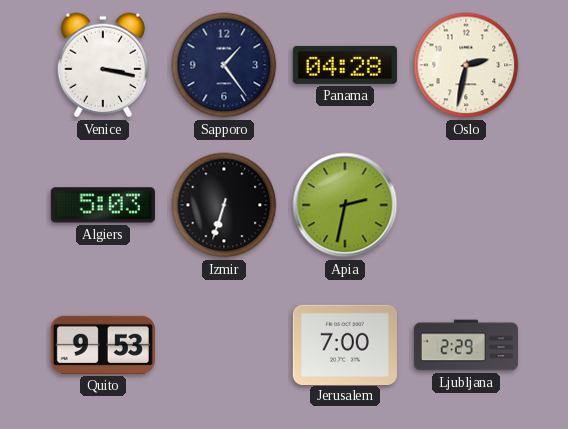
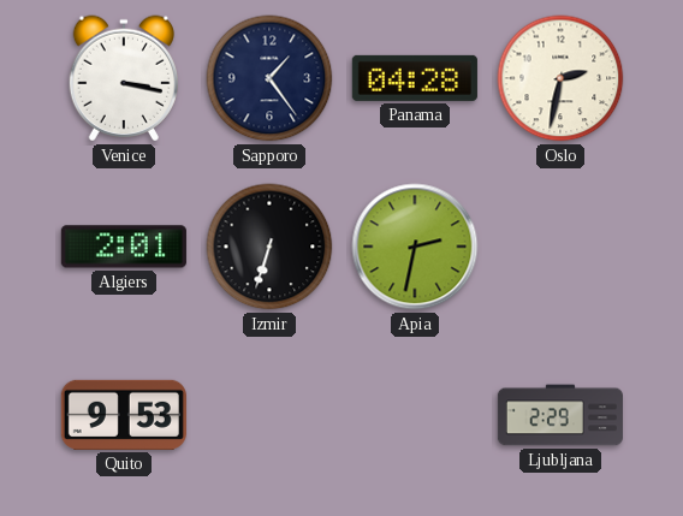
Algiers: 5:03 -> 2:01 (124, 247)
Jerusalem: 7:00 -> none (345, 344)
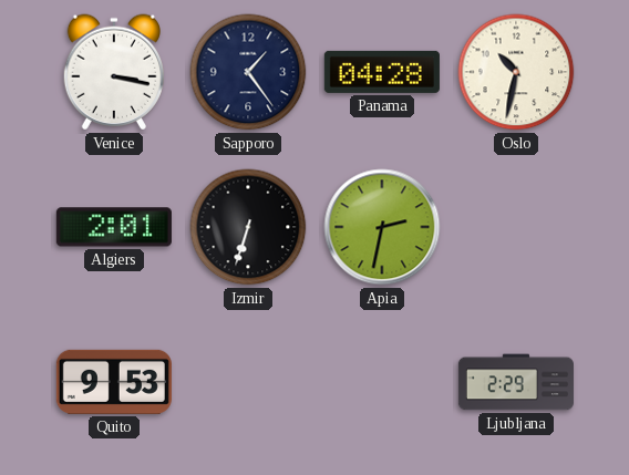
Oslo: 2:32 -> 10:32 (516, 72)
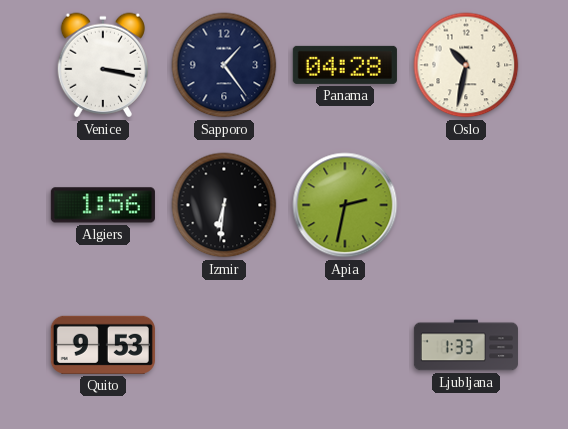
Algiers: 2:01 -> 1:56 (103, 205)
Izmir: 6:33 -> 6:31 (224, 205)
Ljubljana: 2:29 -> 1:33 (466, 345)
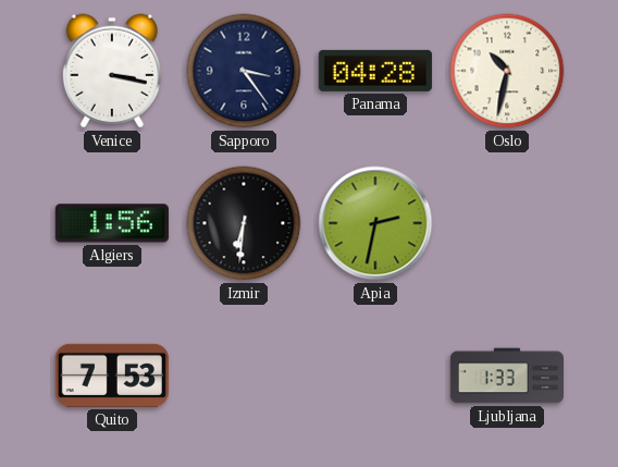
Sapporo: 1:24 -> 3:24 (244, 71)
Quito: 9:53 -> 7:53 (112, 376)
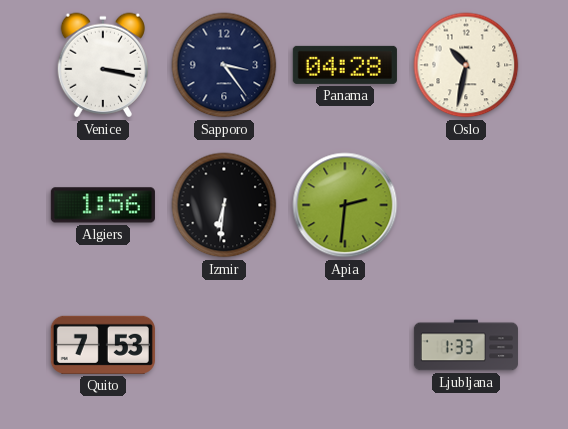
Apia: 2:32 -> 2:31 (345, 205)
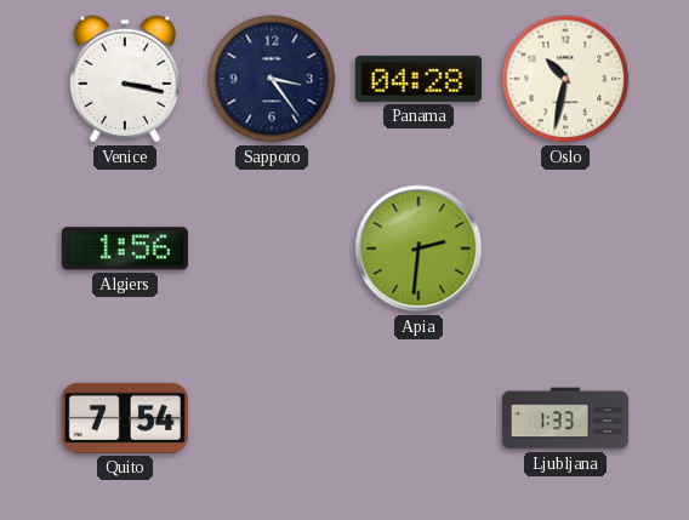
Izmir: 6:31 -> none (224, 205)
Quito: 7:53 -> 7:54 (125, 418)
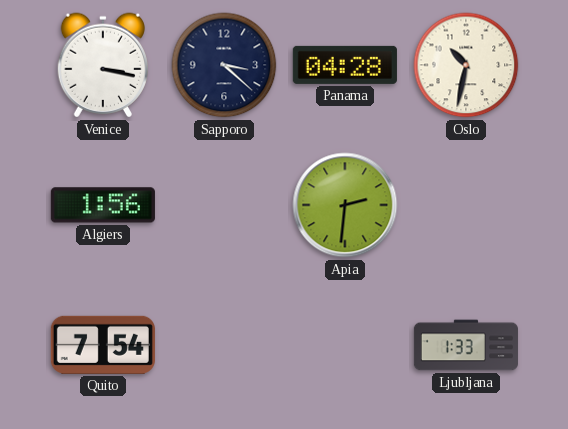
Sapporo: 3:24 -> 3:22 (224, 65)
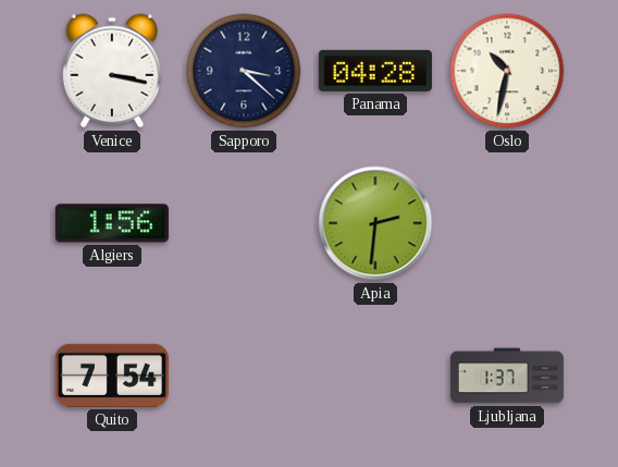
Ljubljana: 1:33 -> 1:37 (507, 376)
